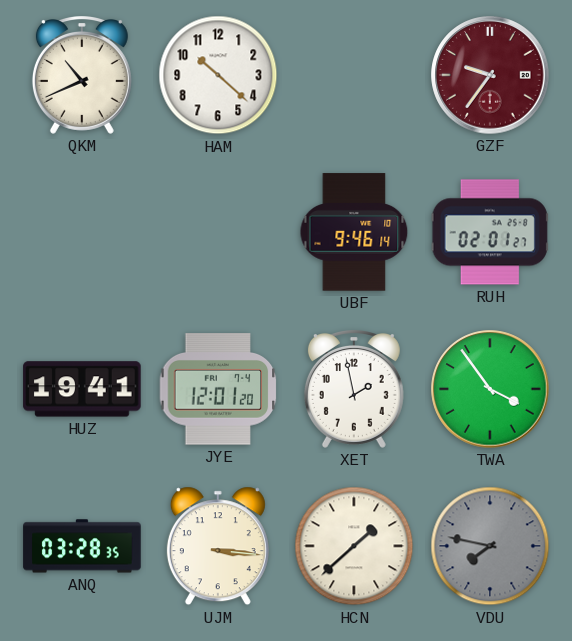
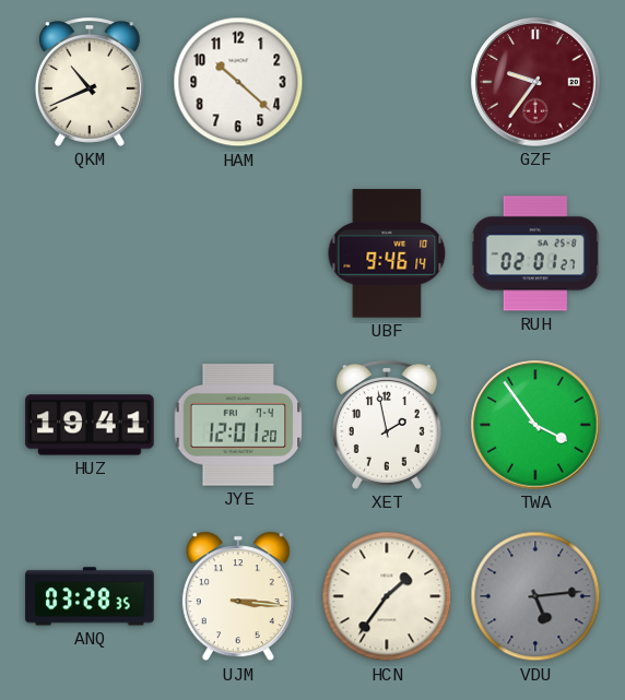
HCN: 1:38 -> 1:36 (387, 596)
VDU: 7:47 -> 5:14 (535, 596)
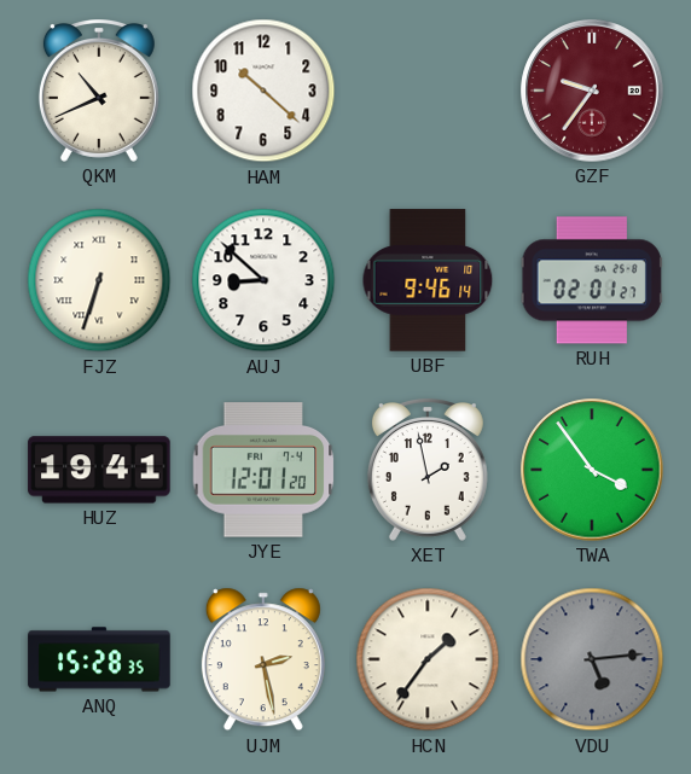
FJZ: none -> 6:33 (99, 280)
AUJ: none -> 8:52 (263, 280)
ANQ: 03:28 -> 15:28 (99, 659)
UJM: 3:16 -> 2:28 (263, 659)
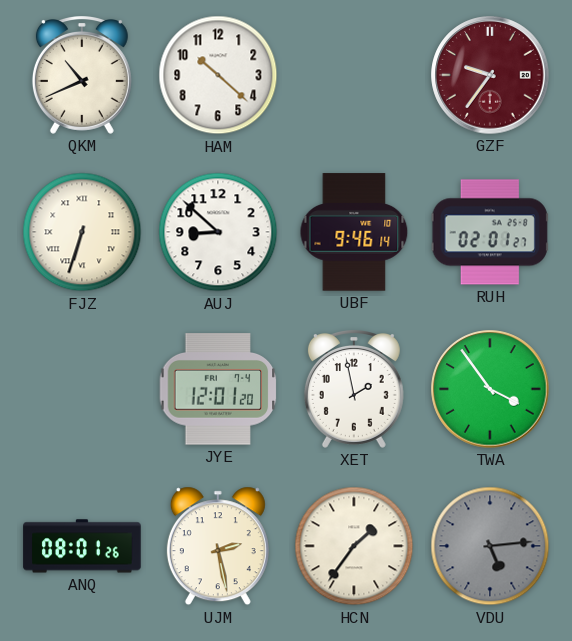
HUZ: 19:41 -> none (99, 470)
ANQ: 15:28 -> 08:01 (82, 546)
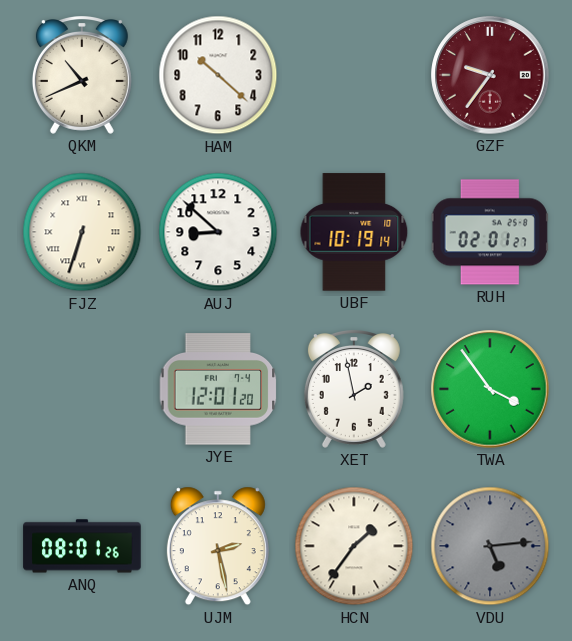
UBF: 9:46 -> 10:19 (354, 232)
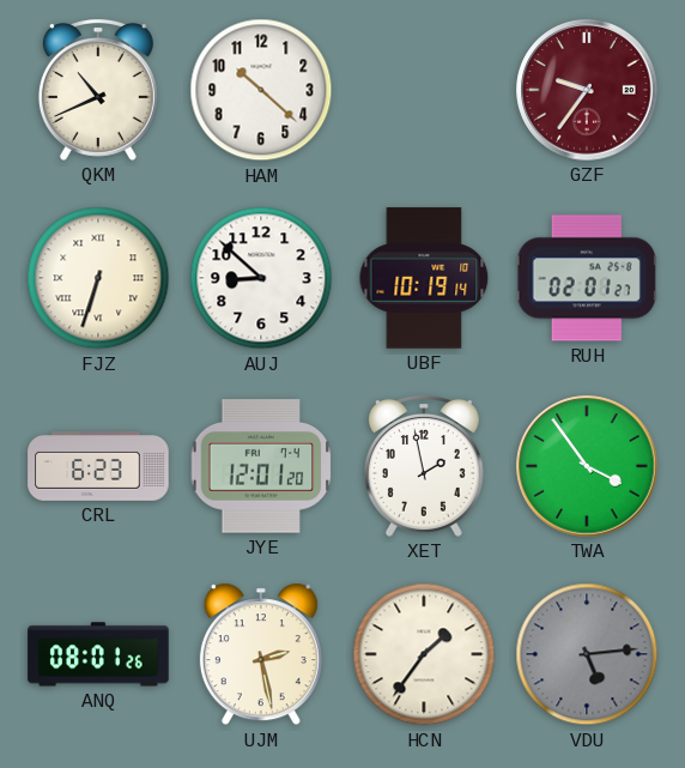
CRL: none -> 6:23 (98, 466)
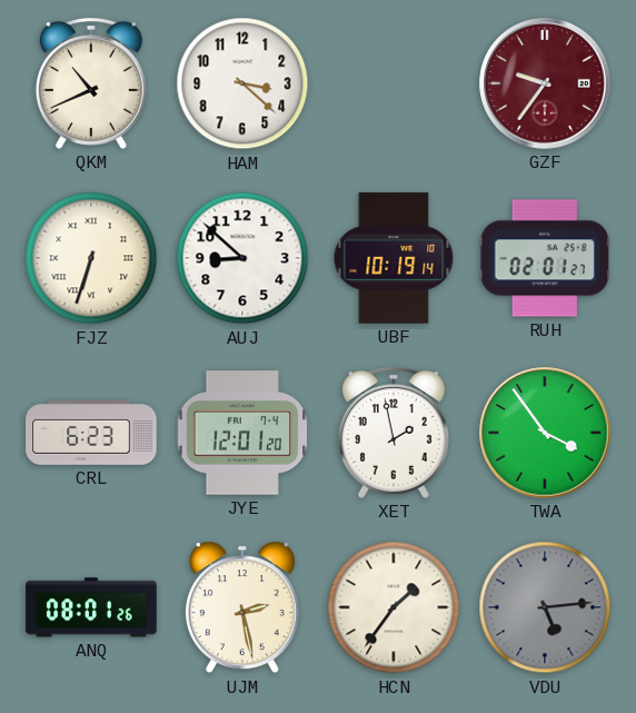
HAM: 10:22 -> 3:22 (242, 83)
